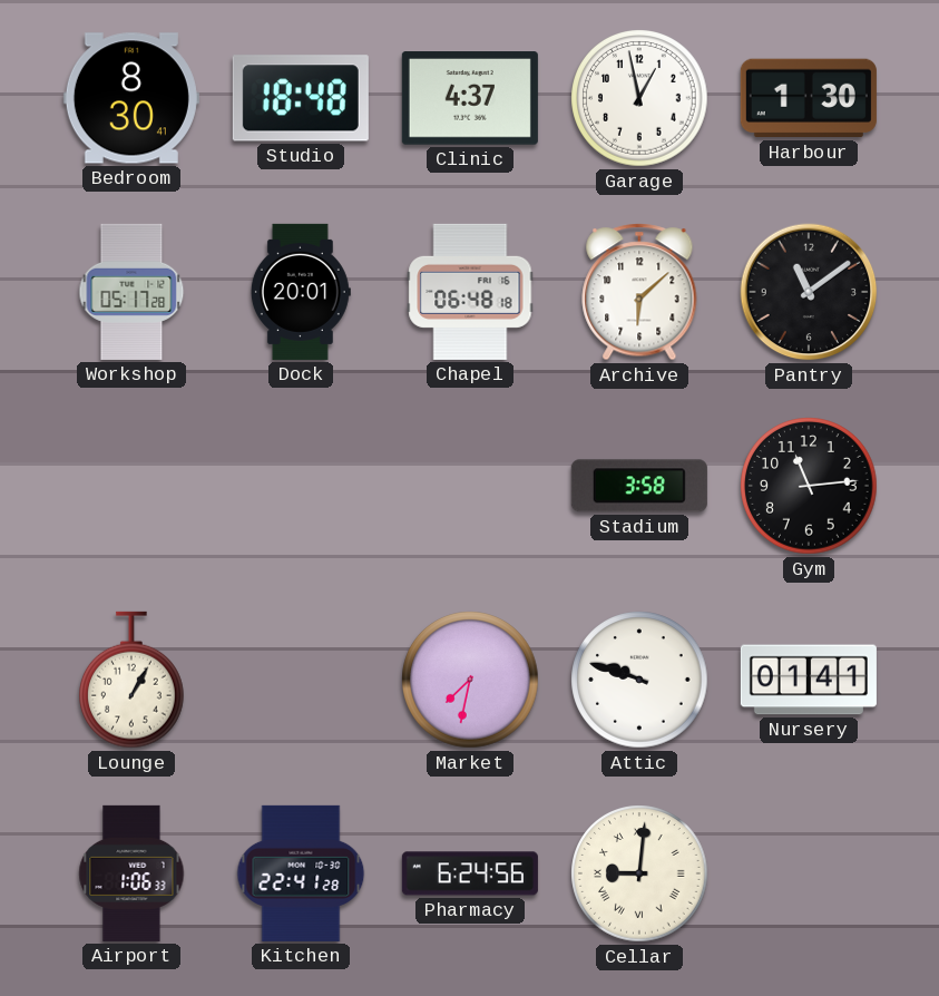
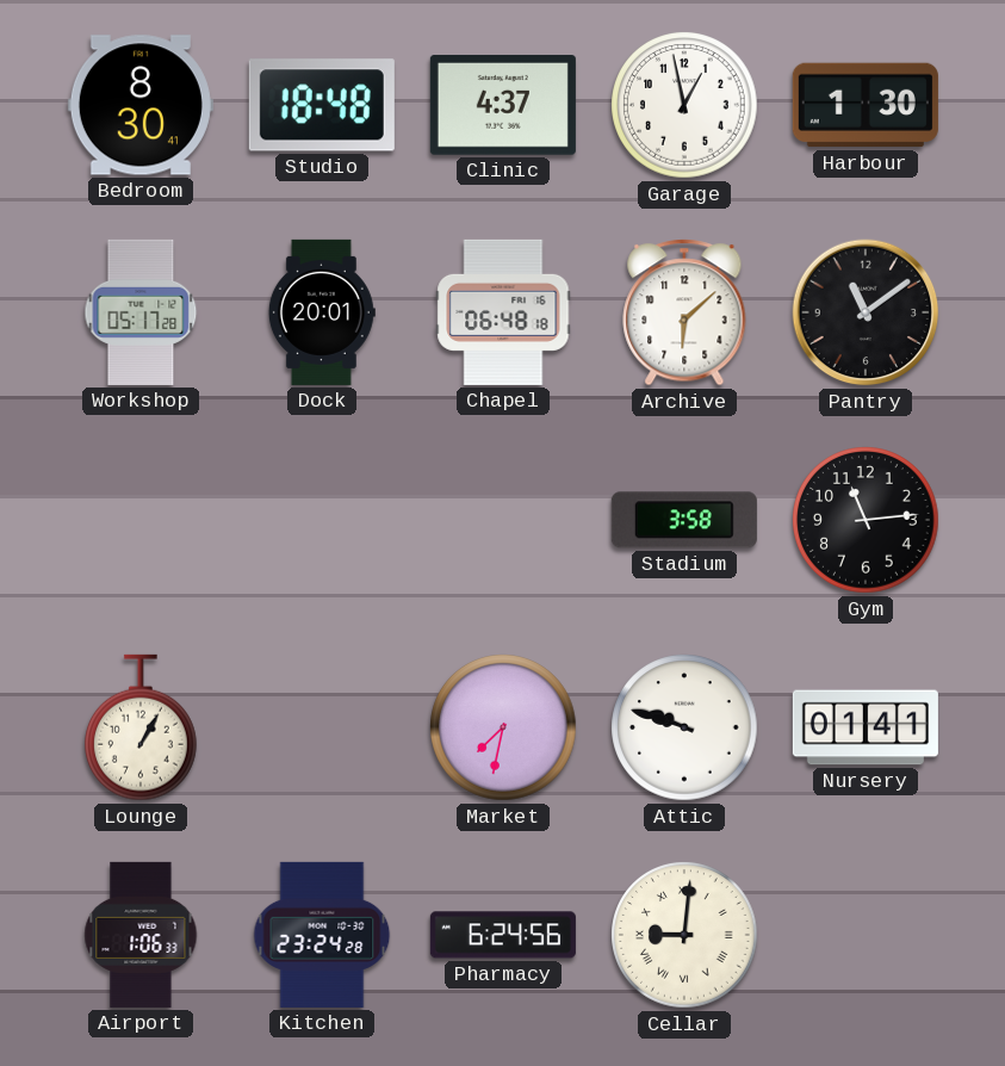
Kitchen: 22:41 -> 23:24 (322, 935)
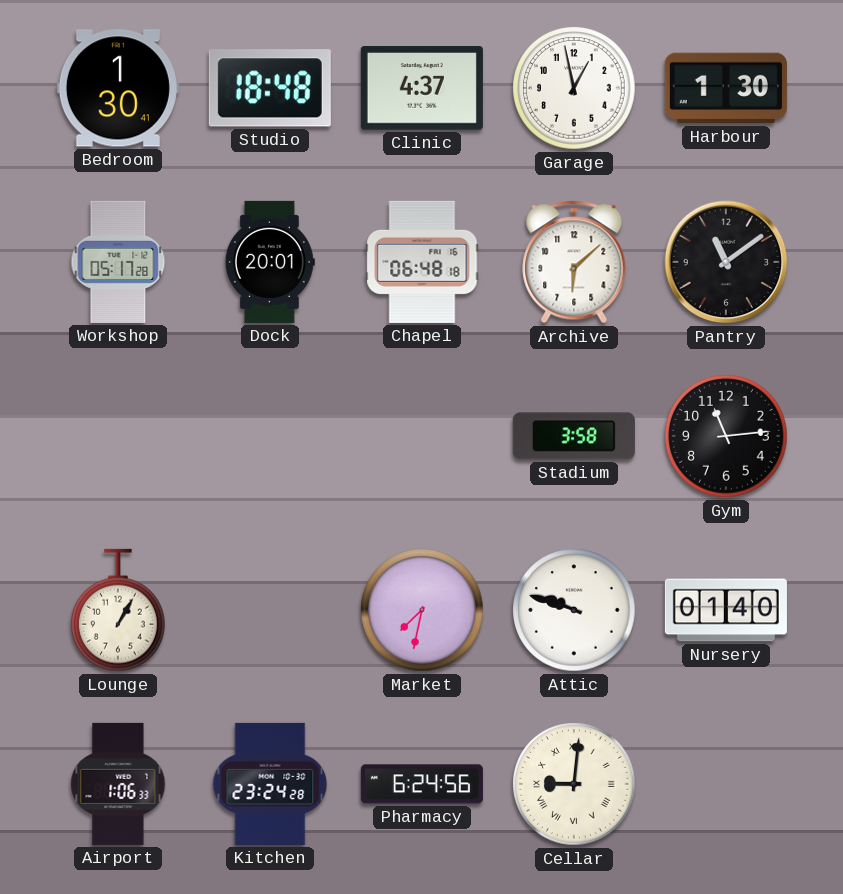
Bedroom: 8:30 -> 1:30 (118, 88)
Nursery: 01:41 -> 01:40 (726, 610)
